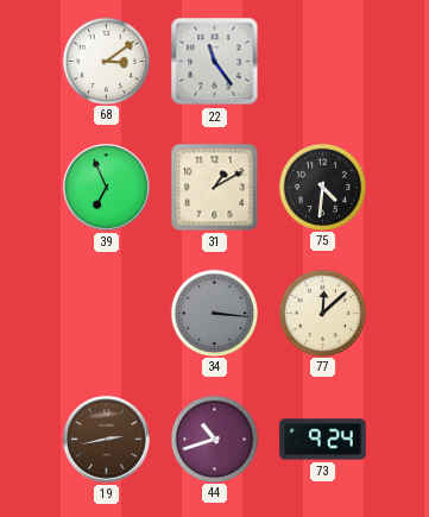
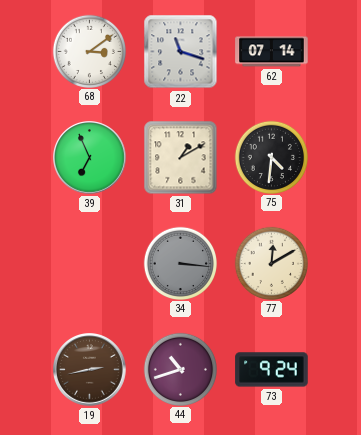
22: 11:24 -> 11:18 (181, 52)
62: none -> 07:14 (272, 52)
77: 12:08 -> 12:10 (271, 263)
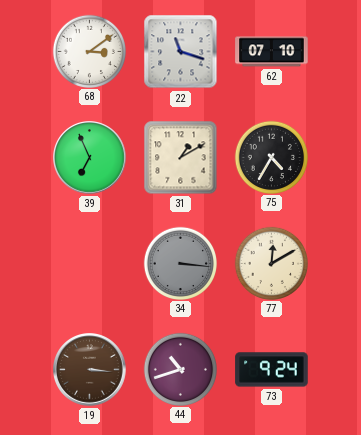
62: 07:14 -> 07:10 (272, 52)
75: 4:31 -> 4:35 (271, 157)
19: 2:43 -> 3:16 (90, 370)
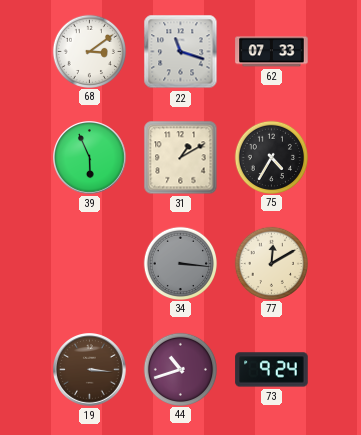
62: 07:10 -> 07:33 (272, 52)
39: 6:56 -> 5:56 (90, 158)
